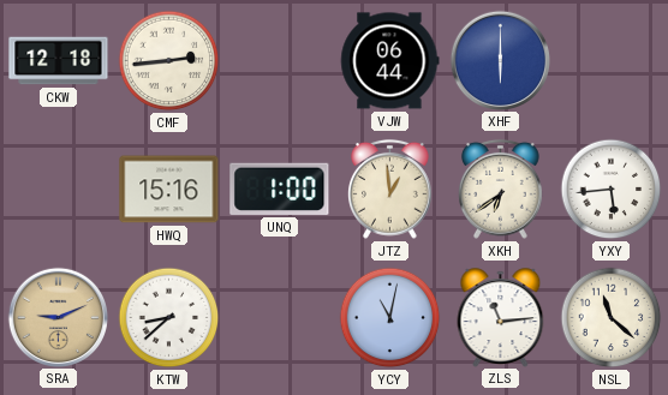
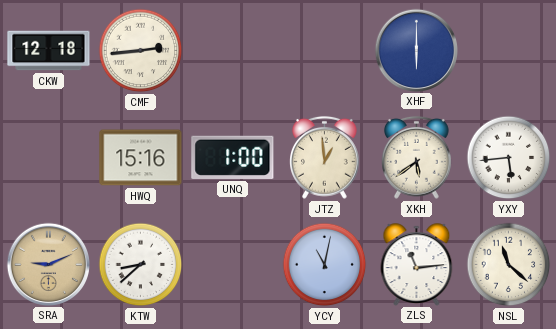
VJW: 06:44 -> none (390, 61)
XKH: 6:39 -> 5:39 (417, 157)
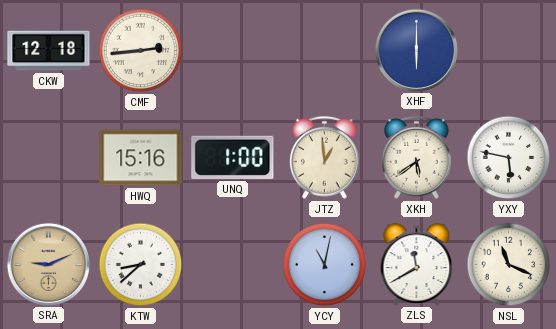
YXY: 5:44 -> 5:47 (509, 158)
ZLS: 11:14 -> 11:40 (417, 264)
NSL: 11:22 -> 11:19 (509, 265)
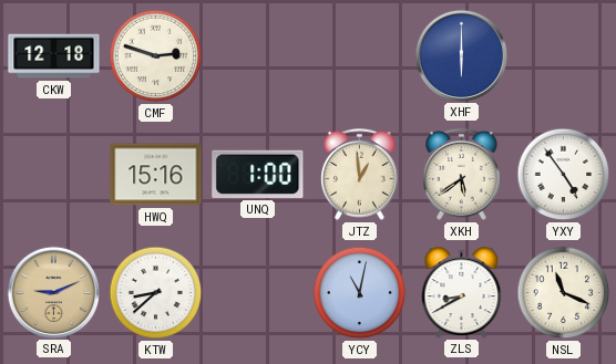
CMF: 2:44 -> 2:48 (156, 56)
YXY: 5:47 -> 4:54 (564, 175)
ZLS: 11:40 -> 8:40 (462, 292)
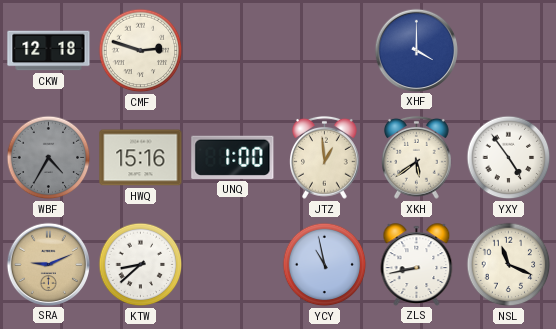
XHF: 6:00 -> 4:00 (416, 50)
WBF: none -> 4:35 (49, 158)
YCY: 11:02 -> 10:58 (325, 265)
ZLS: 8:40 -> 8:43 (417, 264)
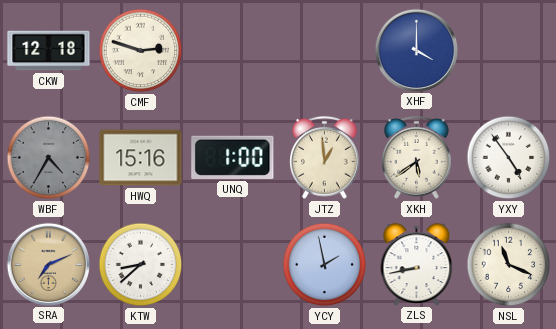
SRA: 9:11 -> 7:11 (48, 264)
YCY: 10:58 -> 1:58 (325, 265)
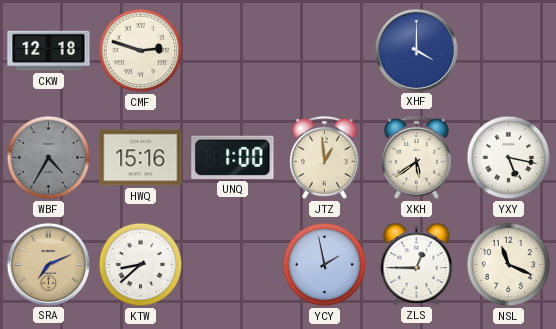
YXY: 4:54 -> 5:17 (509, 158)
ZLS: 8:43 -> 12:45 (417, 264)
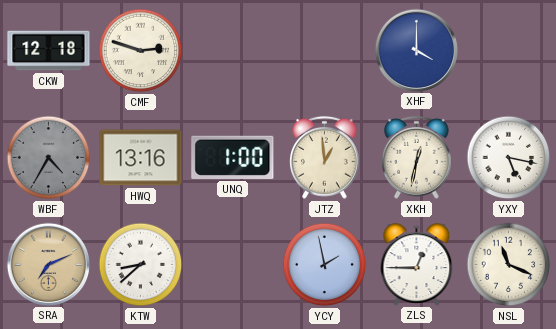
HWQ: 15:16 -> 13:16 (141, 158)
XKH: 5:39 -> 12:32 (417, 157)
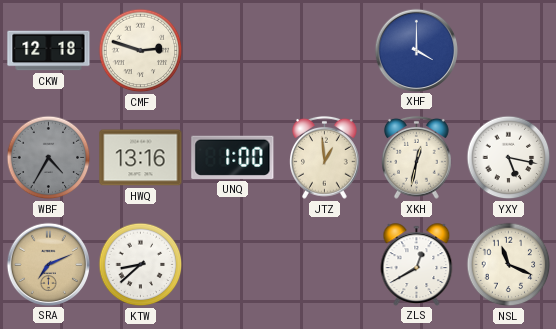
YCY: 1:58 -> none (325, 265)
ZLS: 12:45 -> 12:40 (417, 264)
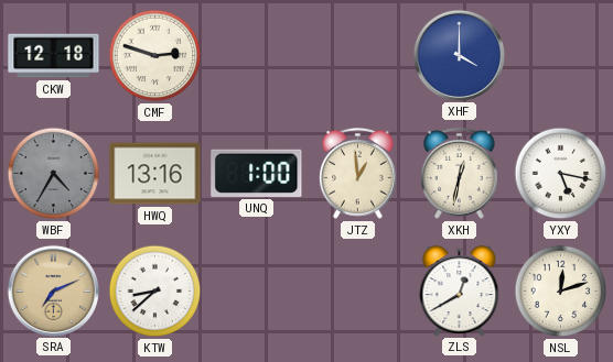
NSL: 11:19 -> 12:12 (561, 292)
